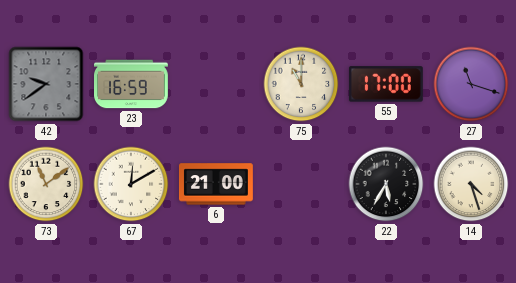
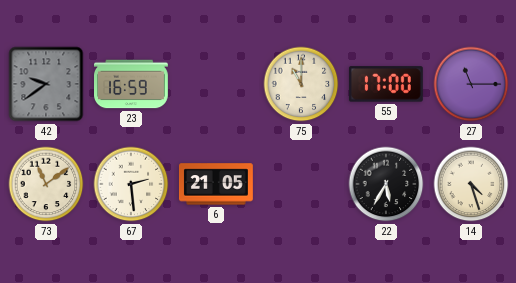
27: 11:18 -> 11:15 (471, 84)
67: 12:10 -> 2:29 (131, 184)
6: 21:00 -> 21:05 (216, 184)
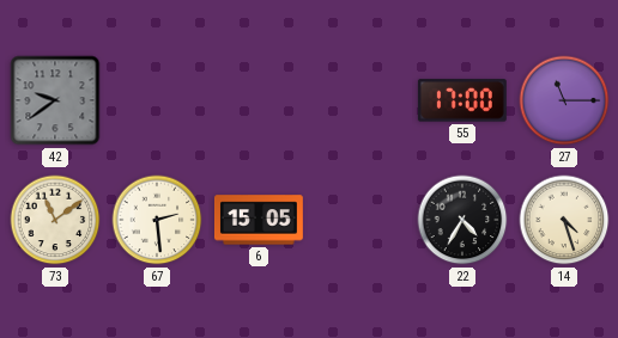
23: 16:59 -> none (132, 84)
75: 11:00 -> none (301, 84)
6: 21:05 -> 15:05 (259, 220)
22: 5:35 -> 4:35 (462, 220)
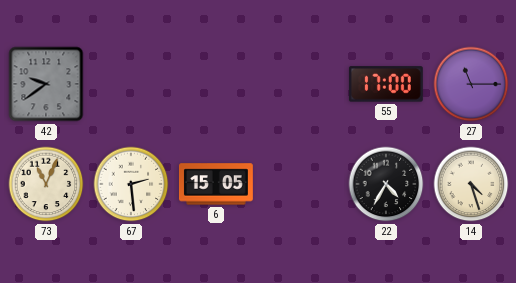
73: 11:09 -> 11:04 (46, 184)
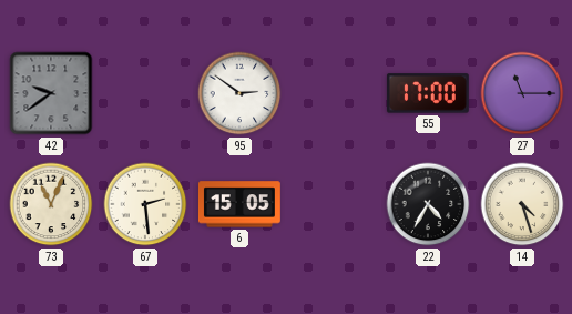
95: none -> 2:51 (239, 93)
